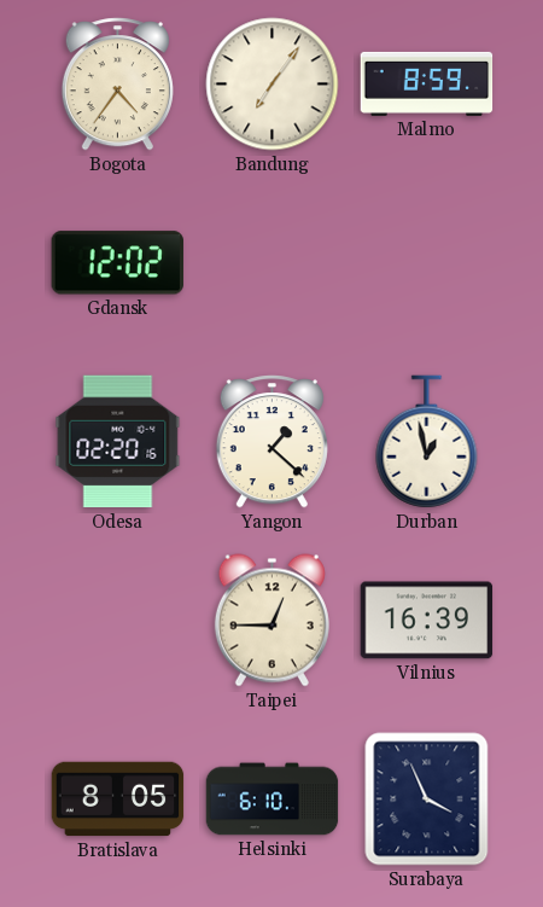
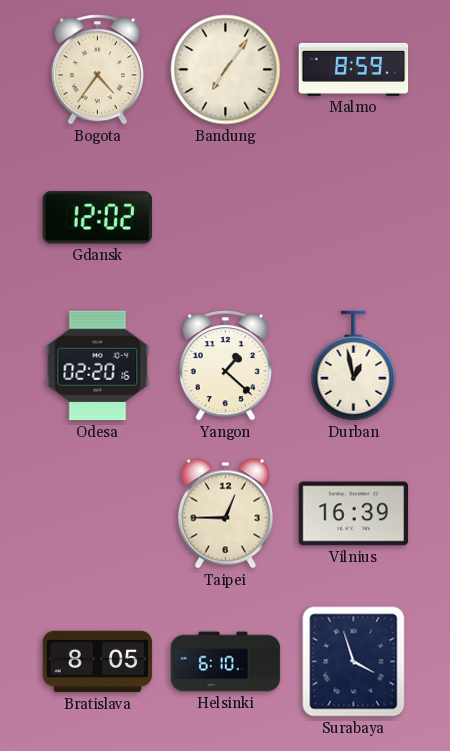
Surabaya: 3:56 -> 3:57 (354, 662)
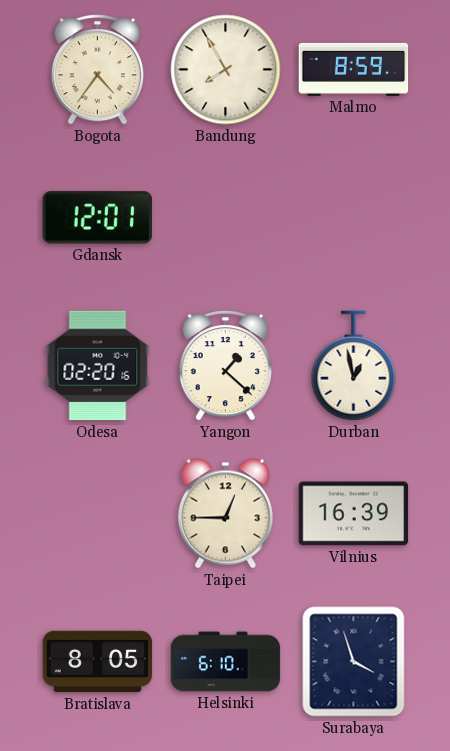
Bandung: 7:06 -> 7:55 (226, 70)
Gdansk: 12:02 -> 12:01 (97, 218)
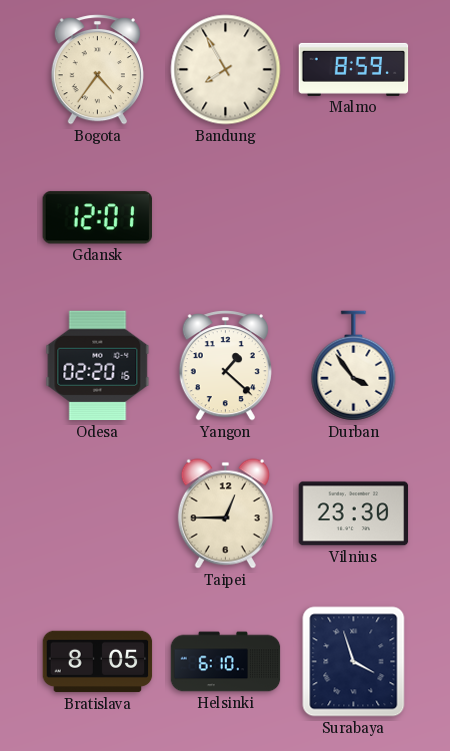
Durban: 12:58 -> 3:54 (354, 366)
Vilnius: 16:39 -> 23:30 (354, 514)
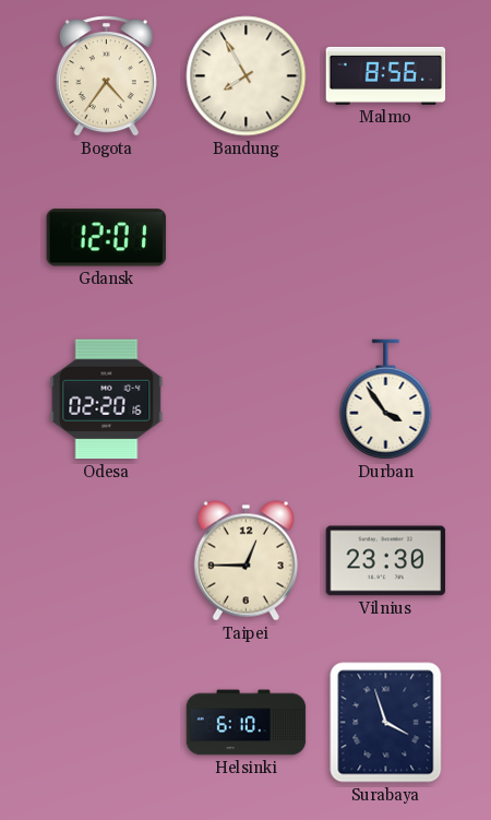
Malmo: 8:59 -> 8:56 (386, 75)
Yangon: 1:22 -> none (225, 366)
Bratislava: 8:05 -> none (98, 662)
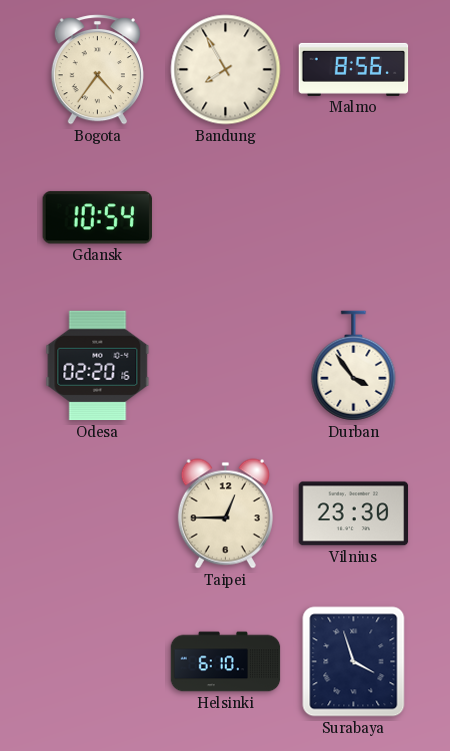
Gdansk: 12:01 -> 10:54 (97, 218)
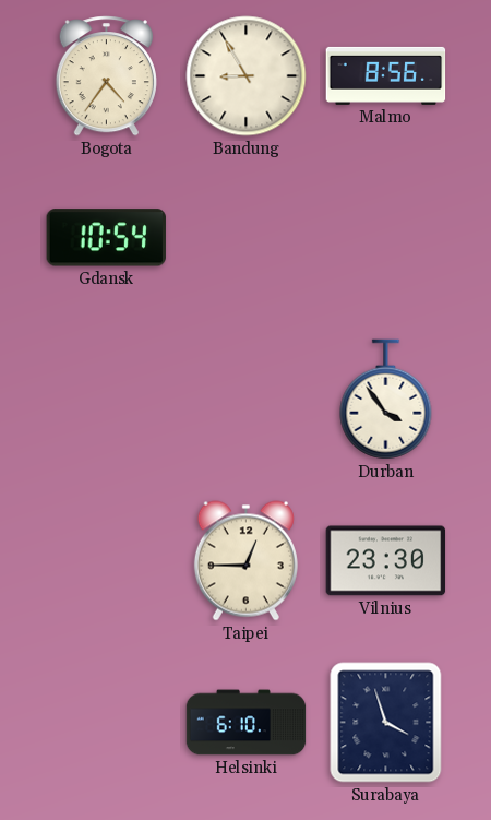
Bandung: 7:55 -> 8:55 (247, 76)
Odesa: 02:20 -> none (98, 366)
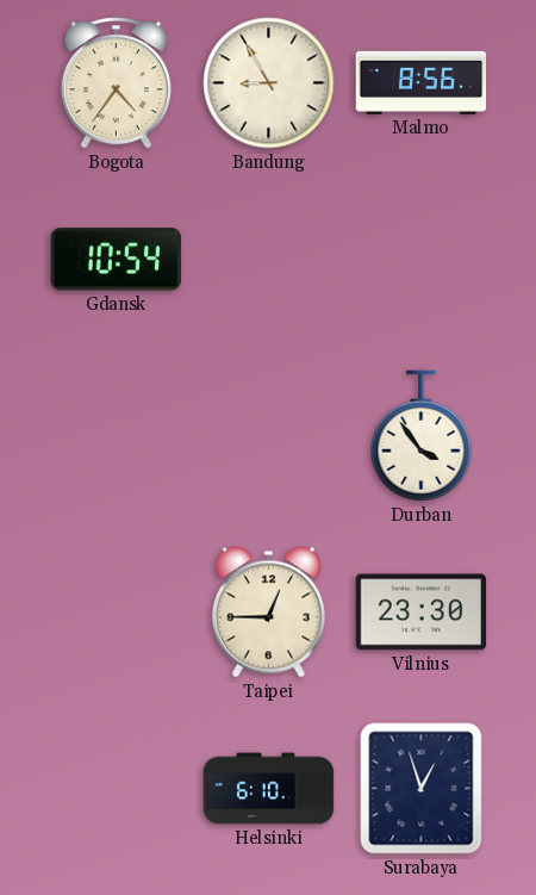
Surabaya: 3:57 -> 12:57 (422, 789)
